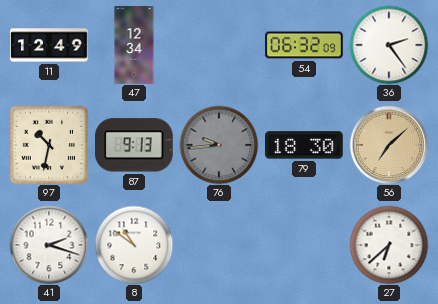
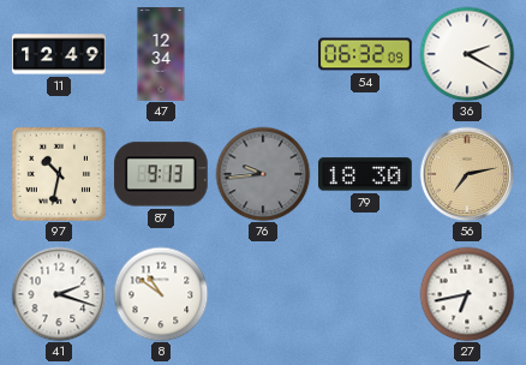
36: 2:24 -> 2:20 (467, 54)
56: 7:08 -> 7:13 (467, 174)
27: 6:38 -> 6:43 (467, 294)
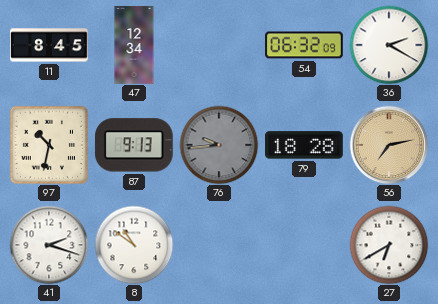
11: 12:49 -> 8:45 (49, 45)
79: 18:30 -> 18:28 (305, 145)
27: 6:43 -> 6:40 (389, 245)
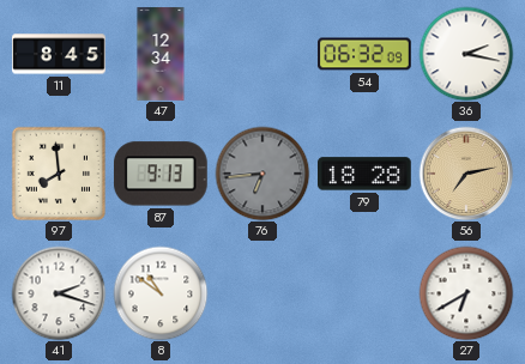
36: 2:20 -> 2:17 (466, 54)
97: 10:32 -> 7:59 (58, 172)
76: 9:44 -> 6:44 (262, 174)
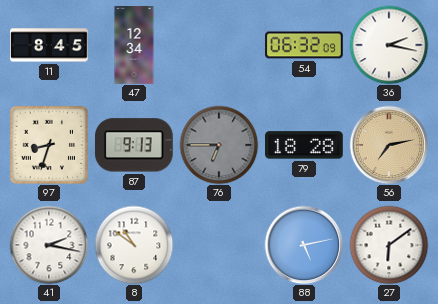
97: 7:59 -> 8:33 (48, 144)
76: 6:44 -> 6:45 (219, 145)
41: 2:18 -> 2:17 (49, 245)
88: none -> 5:13 (304, 245)
27: 6:40 -> 6:09 (389, 245)
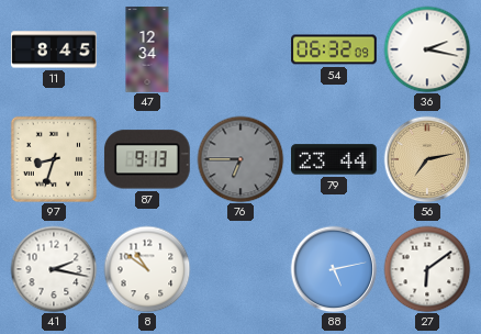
79: 18:28 -> 23:44 (335, 159)
